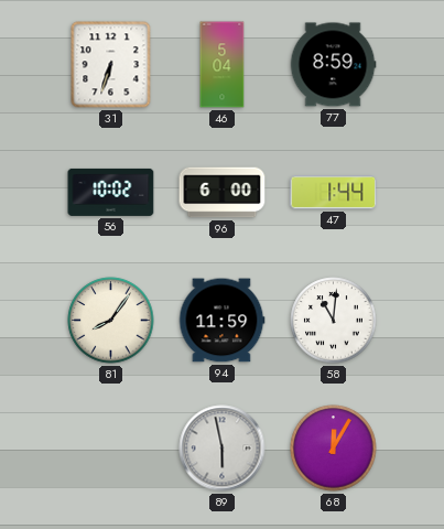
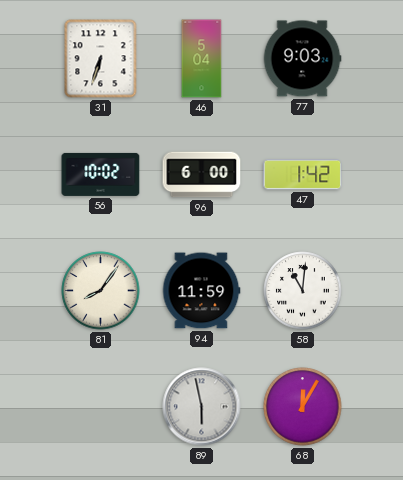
77: 8:59 -> 9:03 (302, 59)
47: 1:44 -> 1:42 (303, 175)
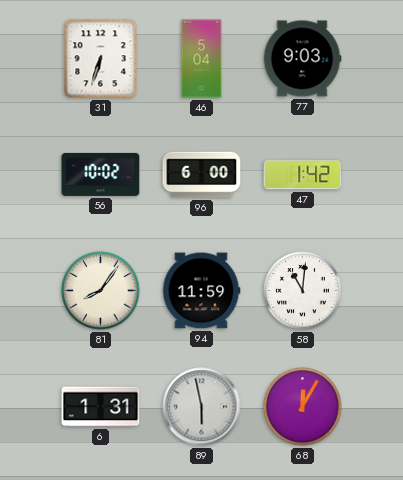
6: none -> 1:31 (101, 407)
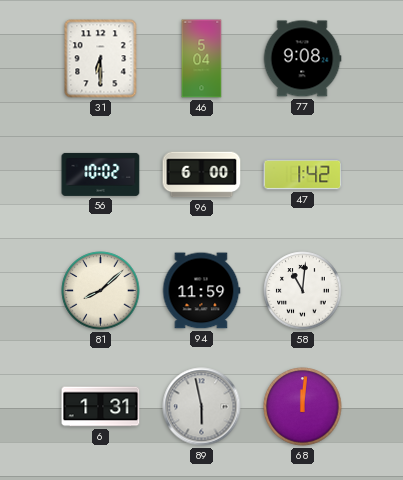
31: 6:33 -> 6:30 (101, 59)
77: 9:03 -> 9:08 (302, 59)
81: 8:06 -> 8:08 (101, 291)
68: 12:05 -> 12:01 (303, 407)
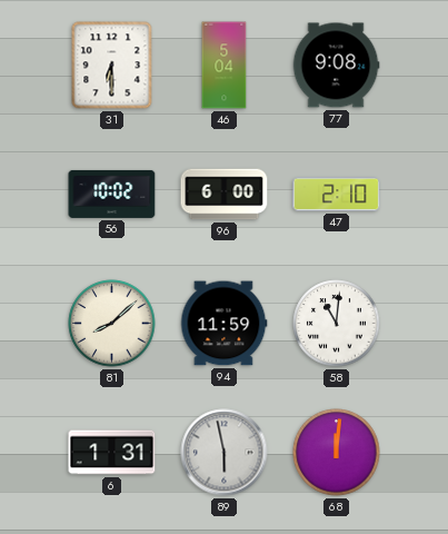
47: 1:42 -> 2:10 (337, 195)
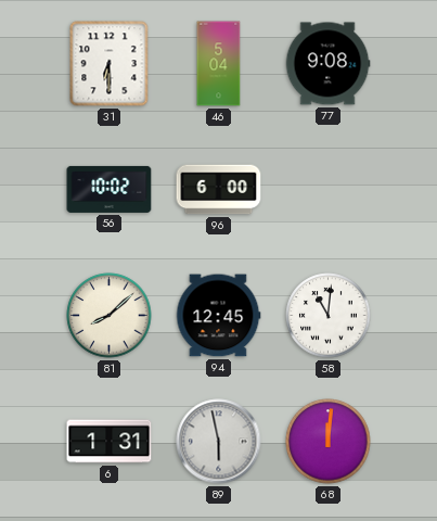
47: 2:10 -> none (337, 195)
94: 11:59 -> 12:45 (218, 316)
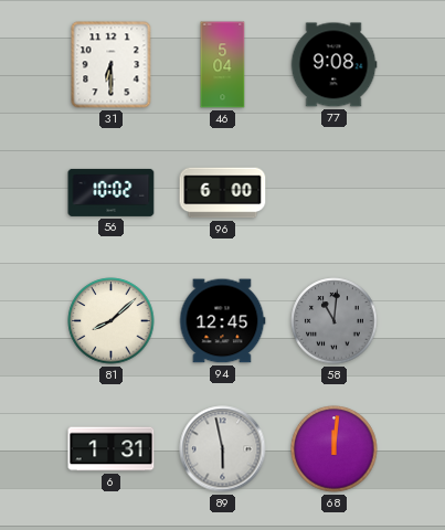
58 dial: white -> grey (335, 321)
